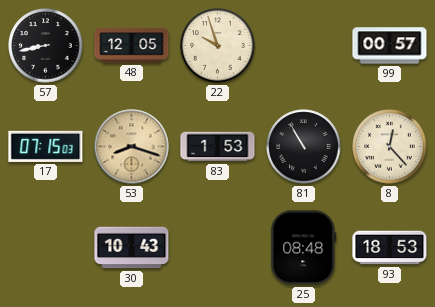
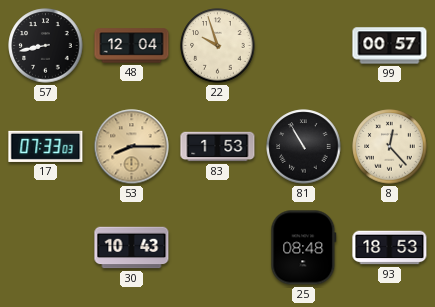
48: 12:05 -> 12:04 (132, 46)
17: 07:15 -> 07:33 (46, 146)
53: 8:18 -> 8:15 (132, 147)
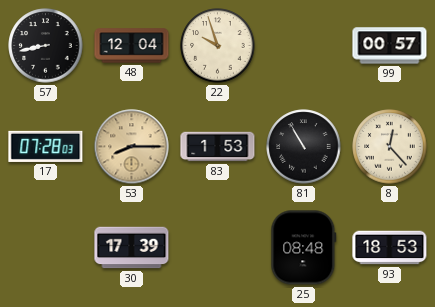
17: 07:33 -> 07:28 (46, 146)
30: 10:43 -> 17:39 (132, 248)
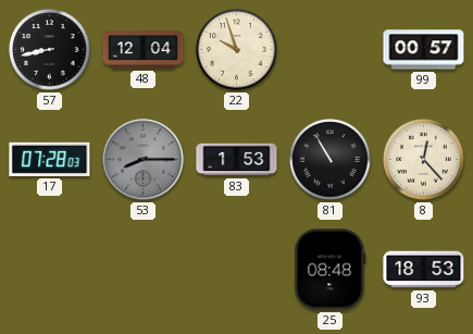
53 dial: champagne -> grey (144, 160)
30: 17:39 -> none (132, 248)
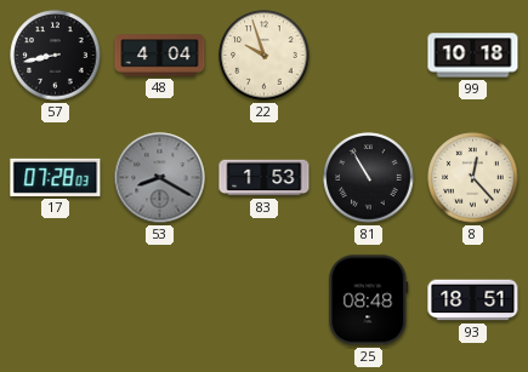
48: 12:04 -> 4:04 (160, 56)
99: 00:57 -> 10:18 (473, 56)
53: 8:15 -> 8:20 (160, 178)
93: 18:53 -> 18:51 (473, 301)
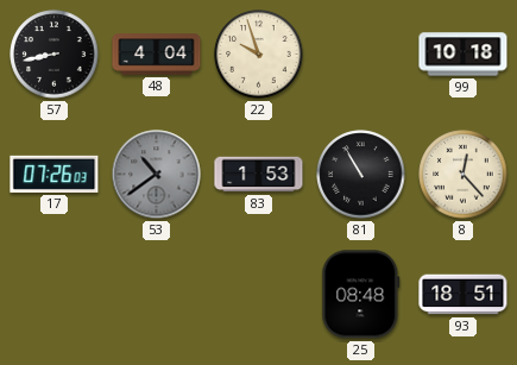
17: 07:28 -> 07:26 (55, 174)
53: 8:20 -> 10:39 (157, 175)
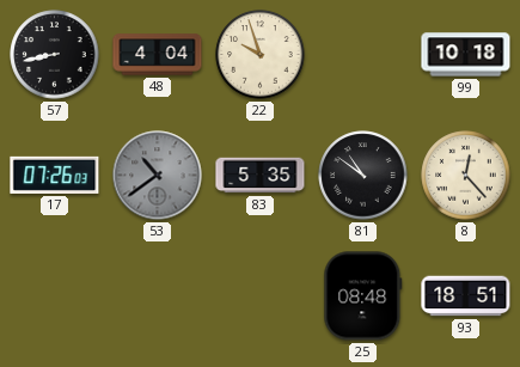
83: 1:53 -> 5:35 (261, 176)
81: 10:55 -> 10:51 (363, 176)
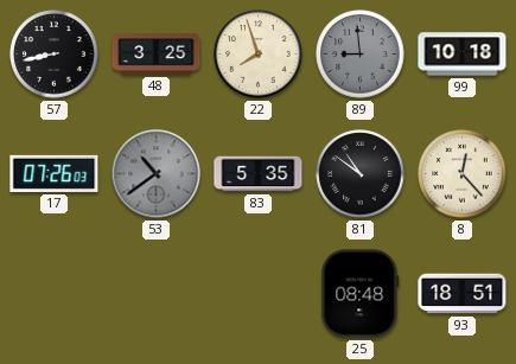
48: 4:04 -> 3:25 (157, 55)
22: 9:57 -> 7:57 (259, 55)
89: none -> 8:59 (361, 55)
